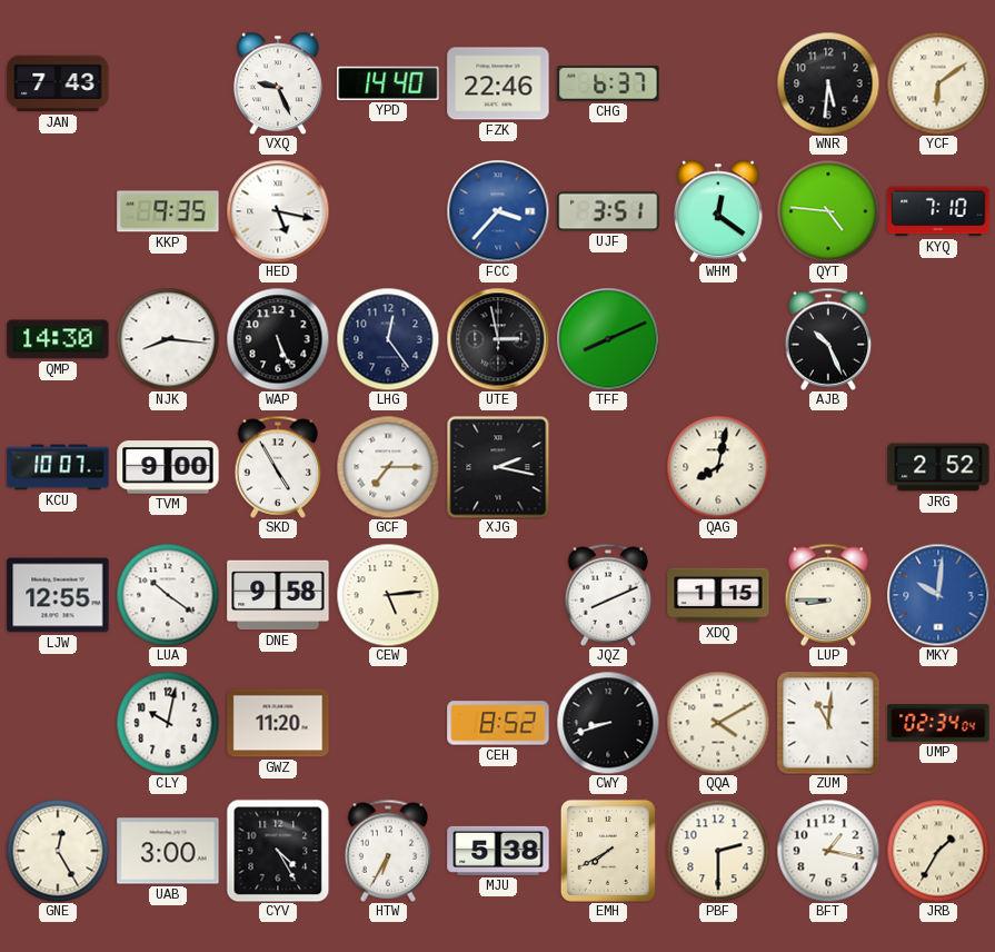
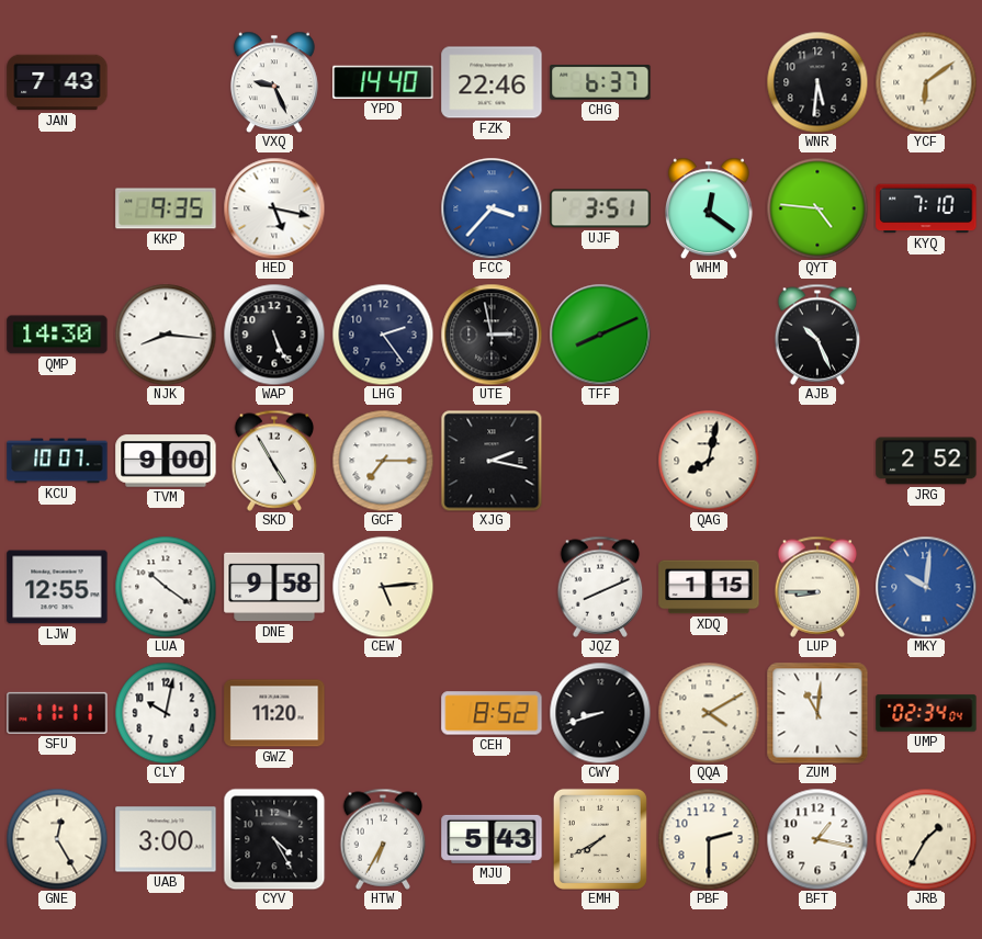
LHG: 12:24 -> 2:24 (383, 335)
SFU: none -> 11:11 (57, 713)
MJU: 5:38 -> 5:43 (492, 839)
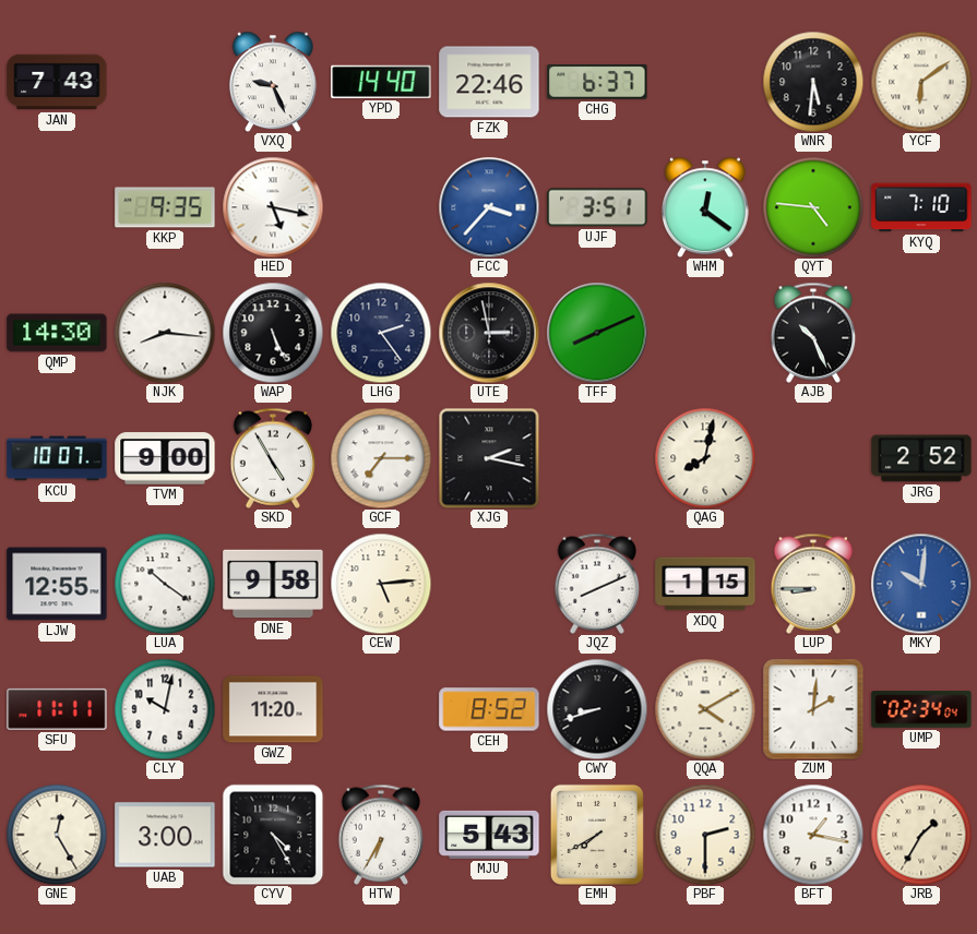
ZUM: 11:01 -> 2:01 (813, 709)
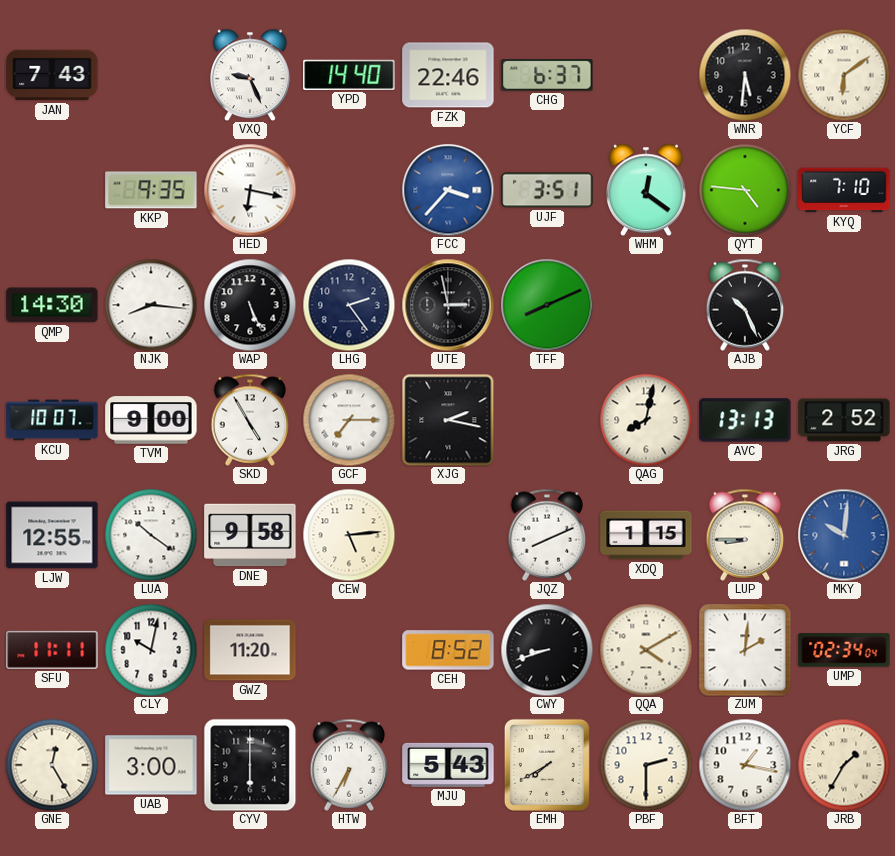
HED: 5:17 -> 6:17 (250, 190)
AVC: none -> 13:13 (745, 420)
CYV: 4:25 -> 6:00 (250, 765)
